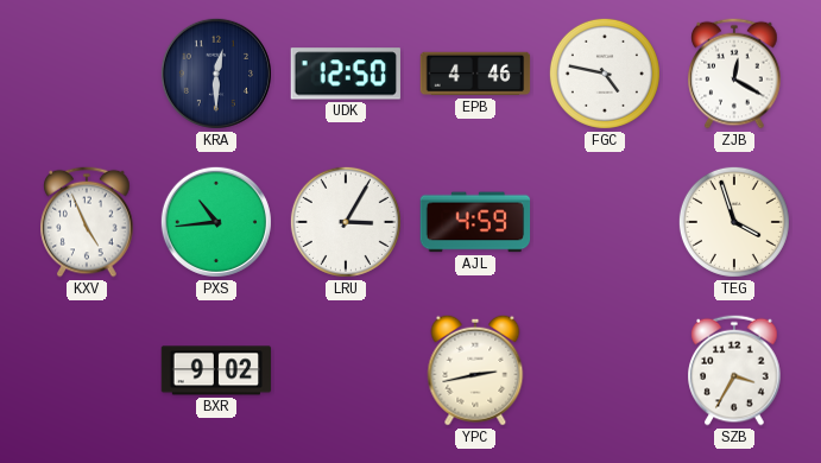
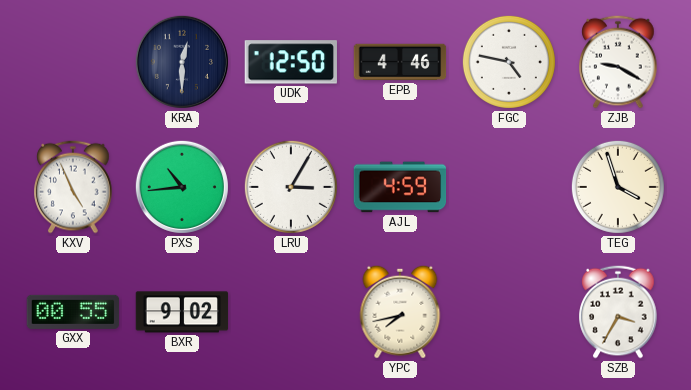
ZJB: 12:20 -> 9:20 (618, 62)
GXX: none -> 00:55 (73, 312)
YPC: 2:43 -> 7:43 (400, 312)
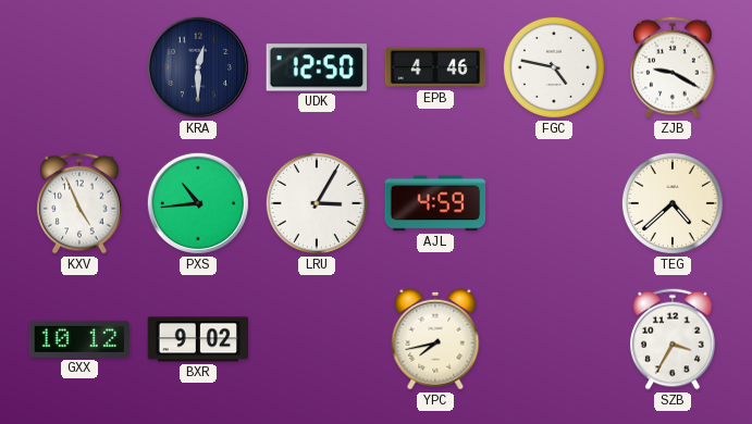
TEG: 3:57 -> 4:38 (673, 203)
GXX: 00:55 -> 10:12 (79, 339)
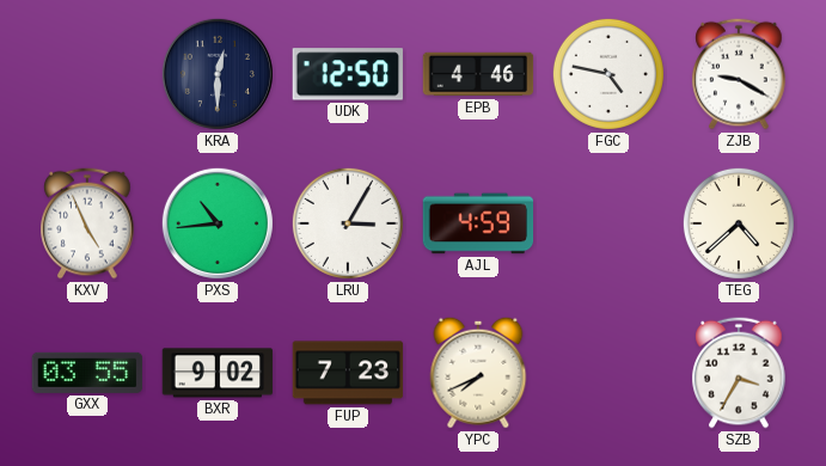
GXX: 10:12 -> 03:55 (87, 373)
FUP: none -> 7:23 (348, 373)
YPC: 7:43 -> 7:41 (478, 373)
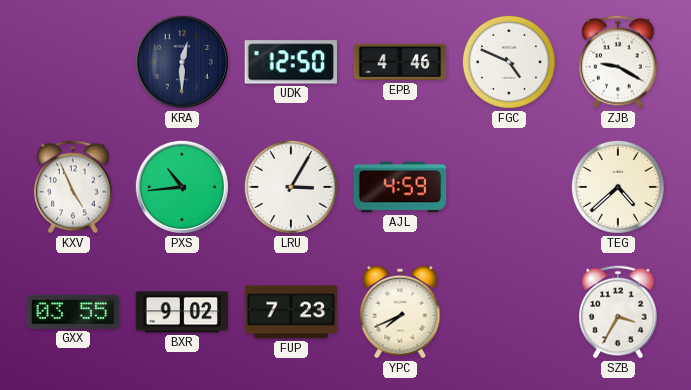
FGC: 4:47 -> 4:49 (509, 62)
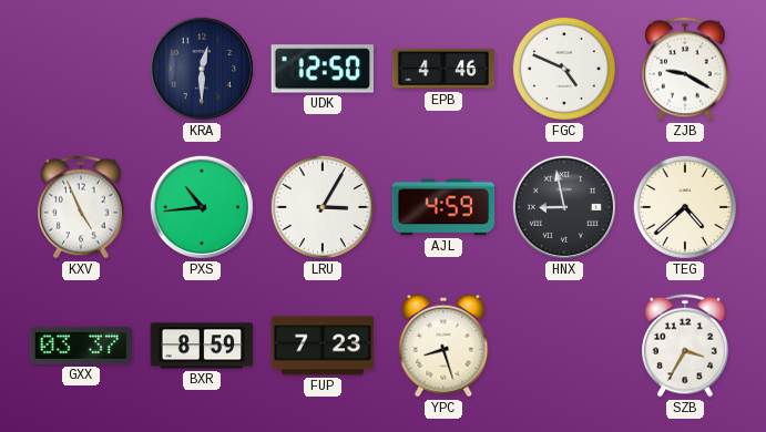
HNX: none -> 8:58 (564, 207)
GXX: 03:55 -> 03:37 (81, 346)
BXR: 9:02 -> 8:59 (202, 346)
YPC: 7:41 -> 8:27 (443, 346)
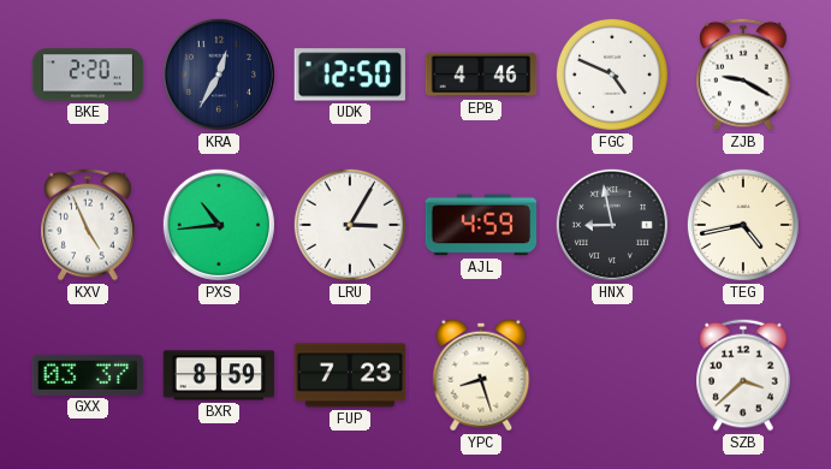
BKE: none -> 2:20 (88, 75)
KRA: 12:30 -> 12:35 (219, 75)
TEG: 4:38 -> 4:43 (743, 225)
SZB: 3:35 -> 3:38 (743, 375)
